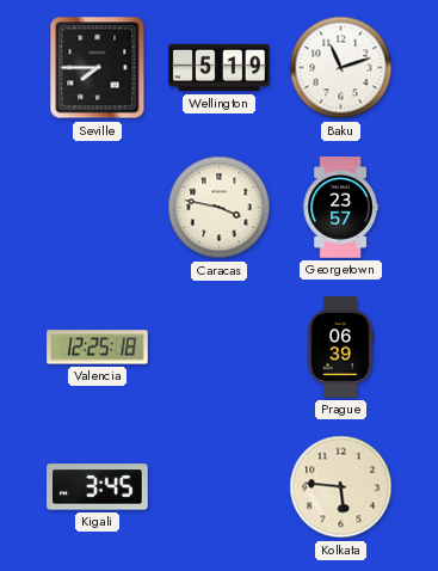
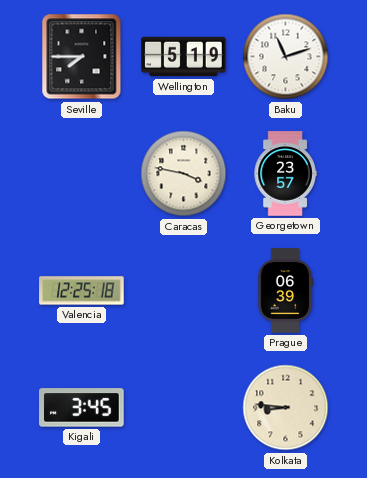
Kolkata: 5:46 -> 8:46 (286, 408)
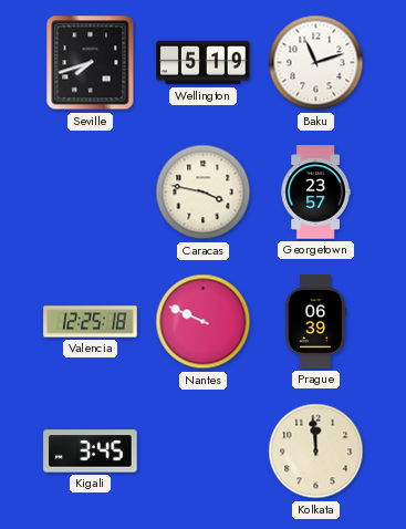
Seville: 7:45 -> 7:42 (91, 63)
Nantes: none -> 9:49 (204, 322)
Kolkata: 8:46 -> 11:59 (316, 452)
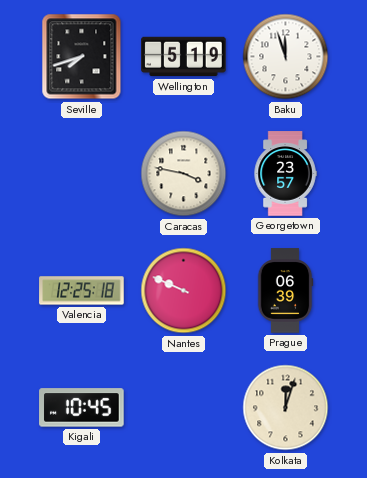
Baku: 11:12 -> 11:57 (286, 57)
Kigali: 3:45 -> 10:45 (82, 408)
Kolkata: 11:59 -> 12:03 (286, 408)
